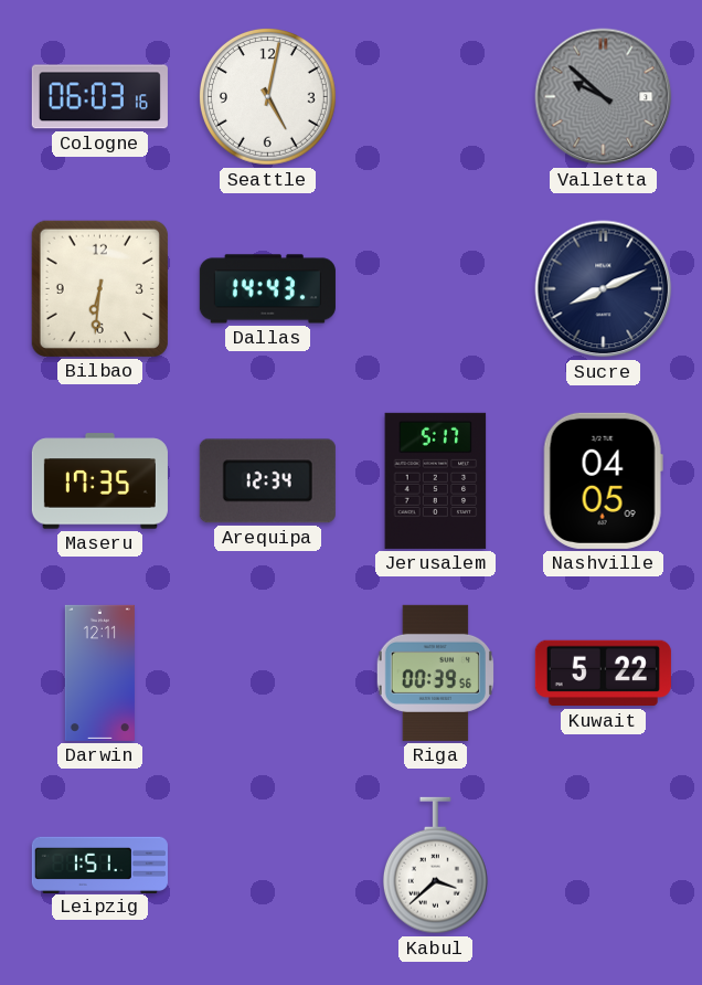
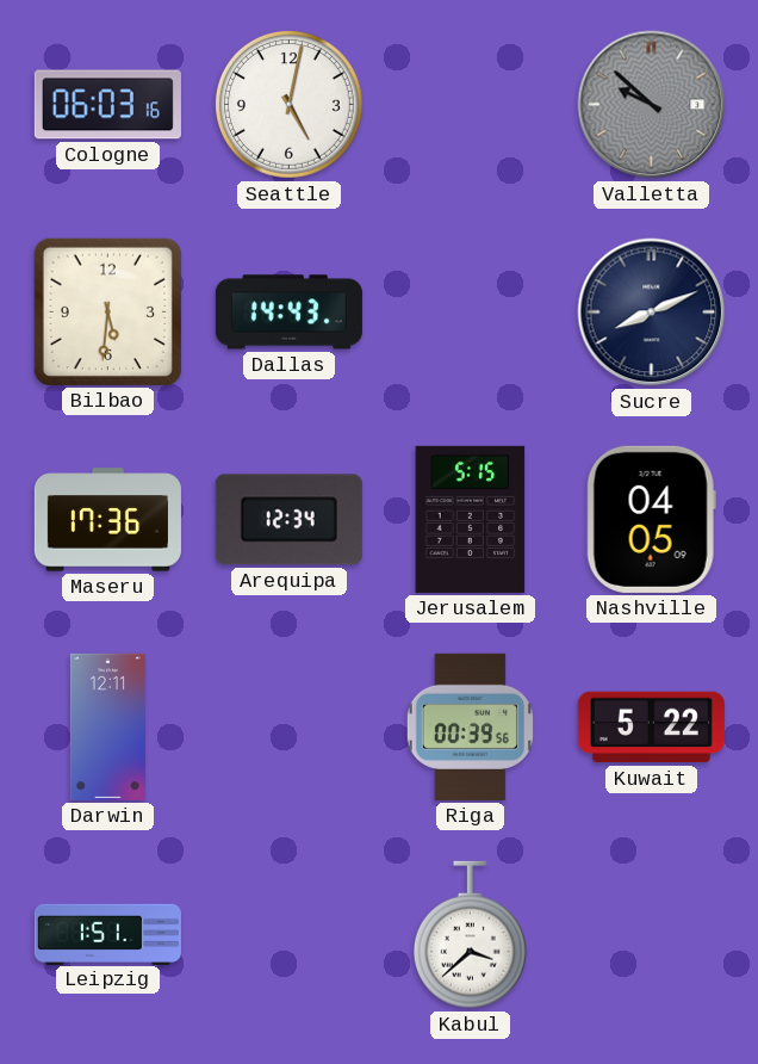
Bilbao: 6:31 -> 5:31 (107, 311)
Maseru: 17:35 -> 17:36 (107, 520)
Jerusalem: 5:17 -> 5:15 (471, 519)
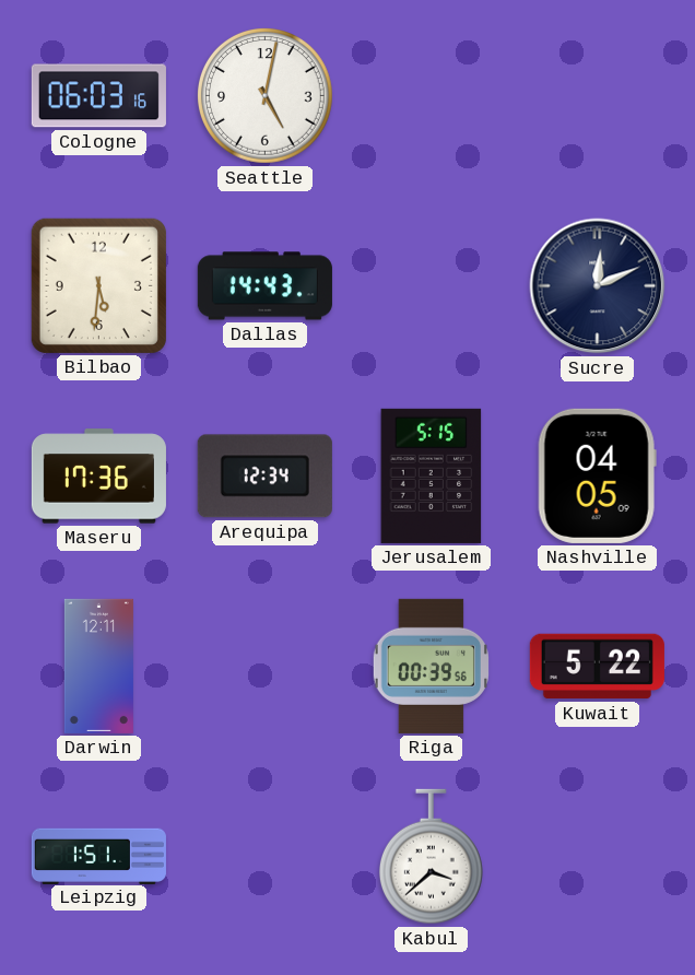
Valletta: 9:52 -> none (652, 105)
Sucre: 8:11 -> 12:11 (598, 286)
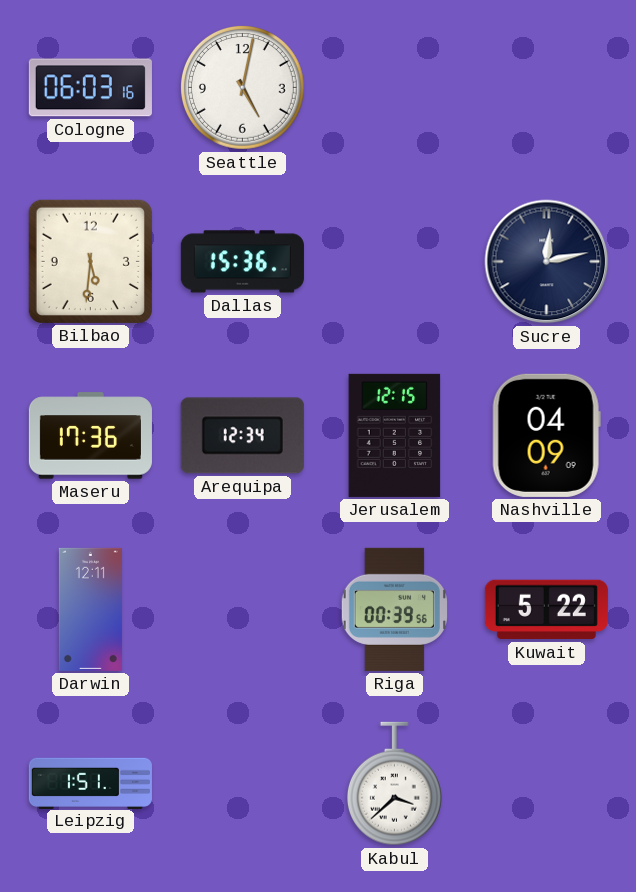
Dallas: 14:43 -> 15:36 (242, 262)
Sucre: 12:11 -> 12:13 (547, 262)
Jerusalem: 5:15 -> 12:15 (395, 435)
Nashville: 04:05 -> 04:09 (546, 435)
